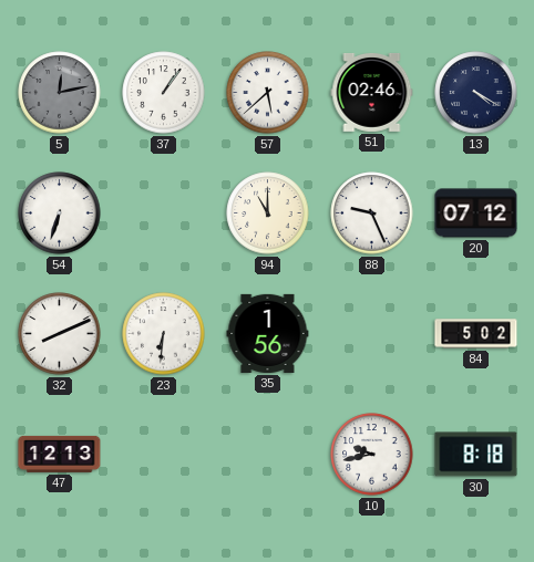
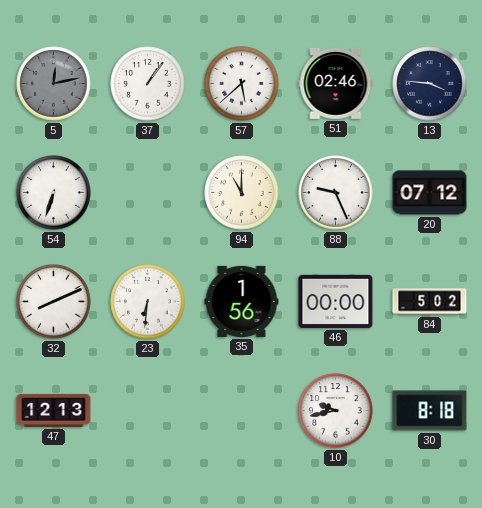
13: 4:20 -> 3:46 (430, 84)
46: none -> 00:00 (336, 301)
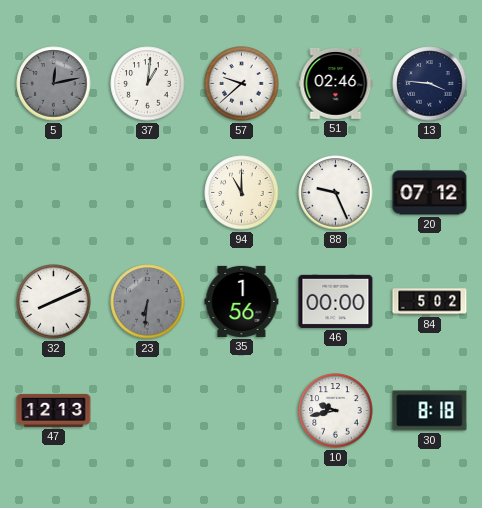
37: 1:06 -> 1:01 (148, 84)
57: 5:38 -> 9:38 (242, 84)
54: 6:33 -> none (54, 193)
23 dial: white -> grey (148, 302)
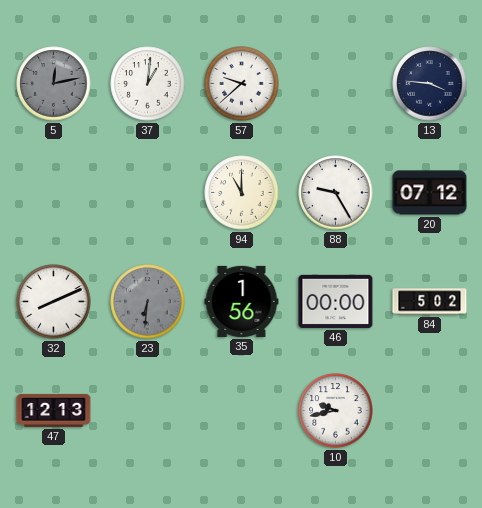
51: 02:46 -> none (336, 83)
88: 9:26 -> 9:25 (336, 193)
30: 8:18 -> none (430, 411)
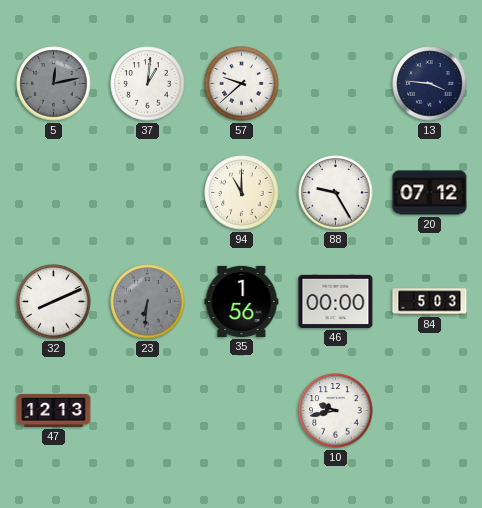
84: 5:02 -> 5:03 (430, 302)
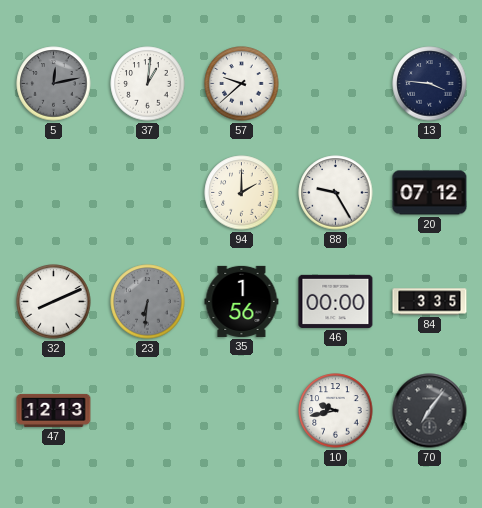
94: 11:00 -> 2:00 (242, 193)
84: 5:03 -> 3:35 (430, 302)
70: none -> 7:06 (430, 411)
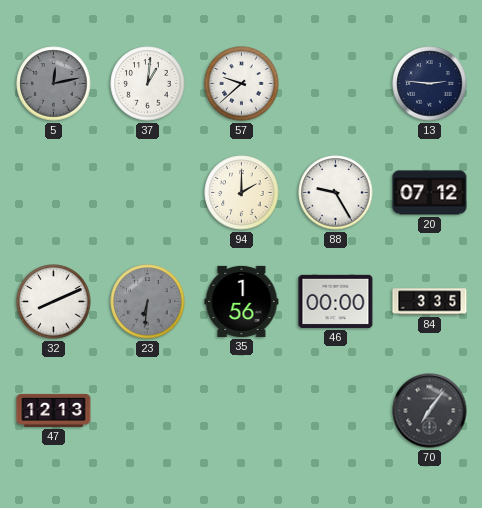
13: 3:46 -> 2:46 (430, 84)
10: 9:43 -> none (336, 411)
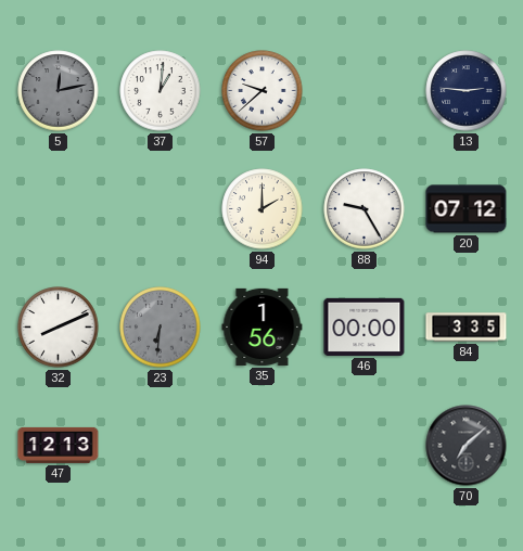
70: 7:06 -> 7:08 (467, 446)
